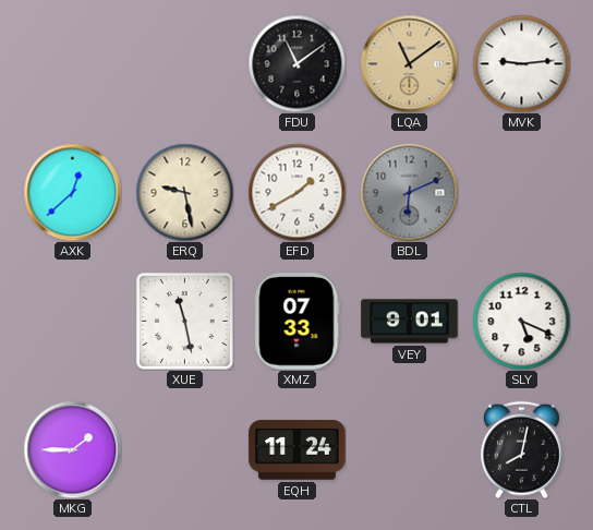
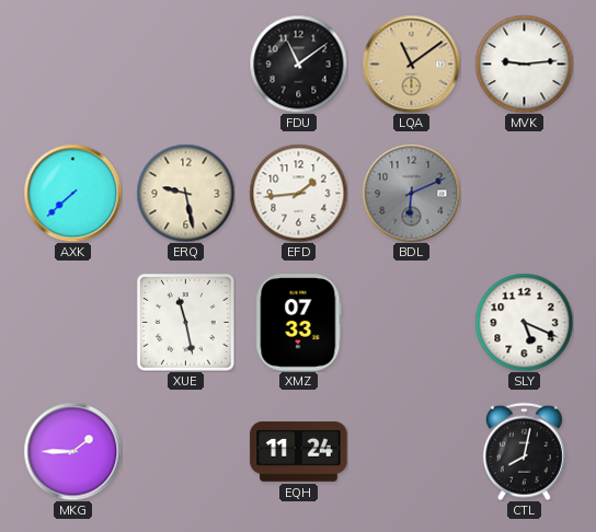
AXK: 12:38 -> 7:38 (72, 193)
EFD: 1:40 -> 1:44 (298, 193)
VEY: 9:01 -> none (410, 322)
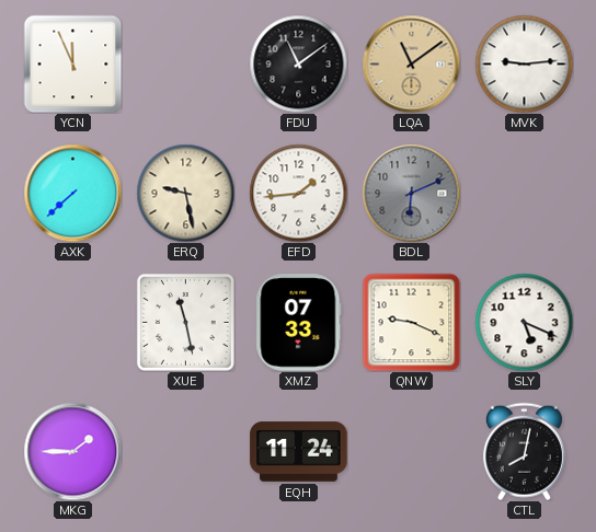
YCN: none -> 11:56 (72, 63)
QNW: none -> 9:19 (411, 322)
